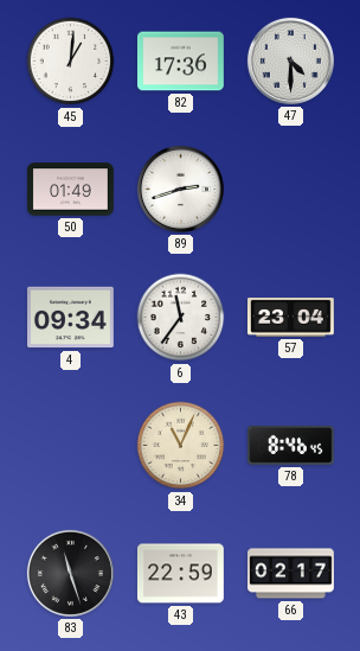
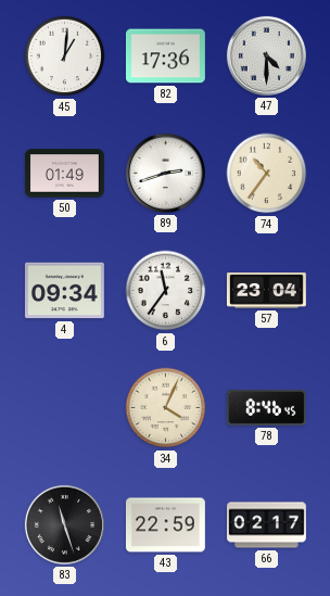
74: none -> 10:36 (267, 174)
34: 11:04 -> 4:04 (166, 408)
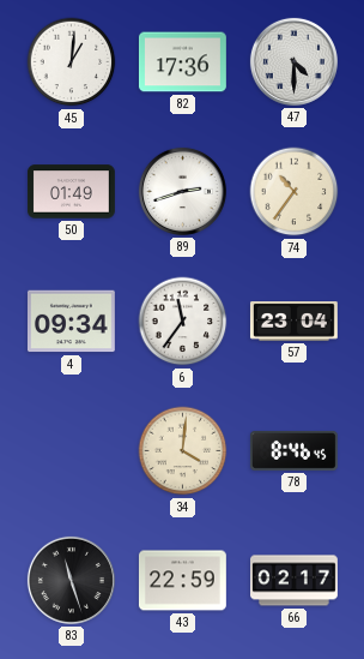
34: 4:04 -> 4:01 (183, 451)
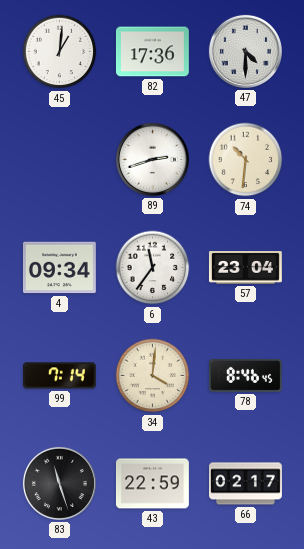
50: 01:49 -> none (71, 192)
74: 10:36 -> 10:31 (246, 160)
99: none -> 7:14 (59, 376)
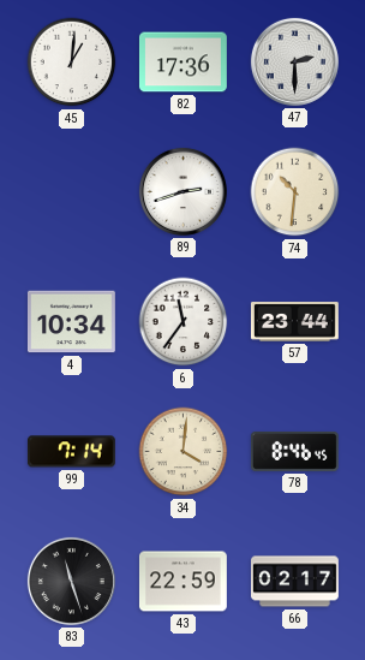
47: 4:30 -> 2:30 (294, 61)
4: 09:34 -> 10:34 (71, 322)
57: 23:04 -> 23:44 (294, 322)
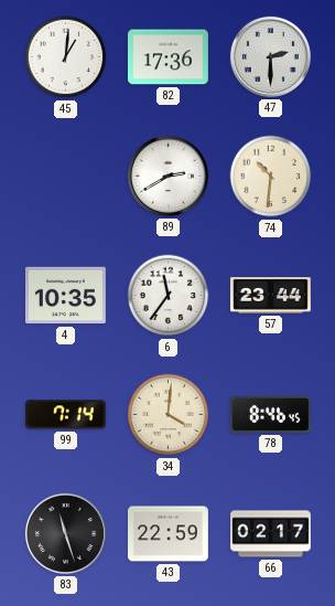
89: 2:42 -> 2:40 (167, 176)
4: 10:34 -> 10:35 (65, 296)
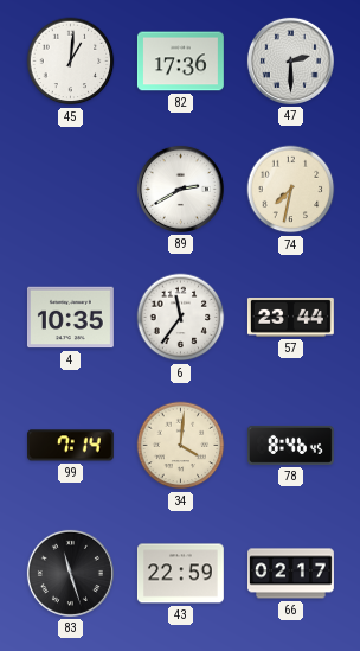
74: 10:31 -> 7:32 (291, 190)
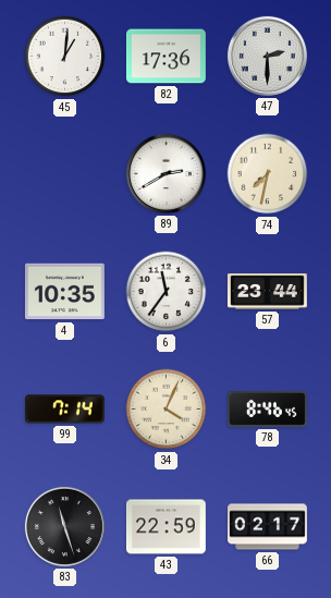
34: 4:01 -> 4:04 (167, 410)
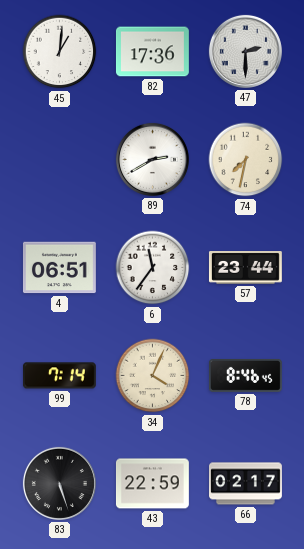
4: 10:35 -> 06:51 (59, 268)
83: 11:27 -> 5:27 (59, 483)
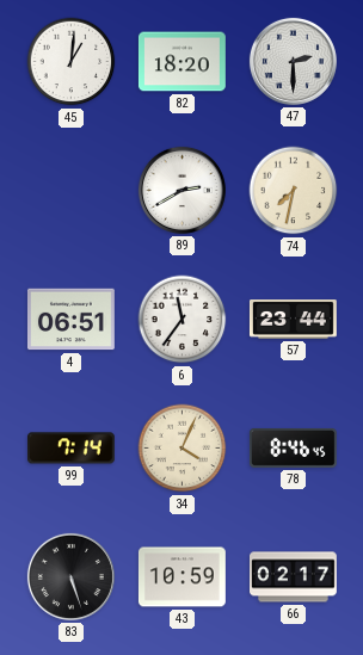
82: 17:36 -> 18:20 (181, 62)
43: 22:59 -> 10:59 (181, 577)
